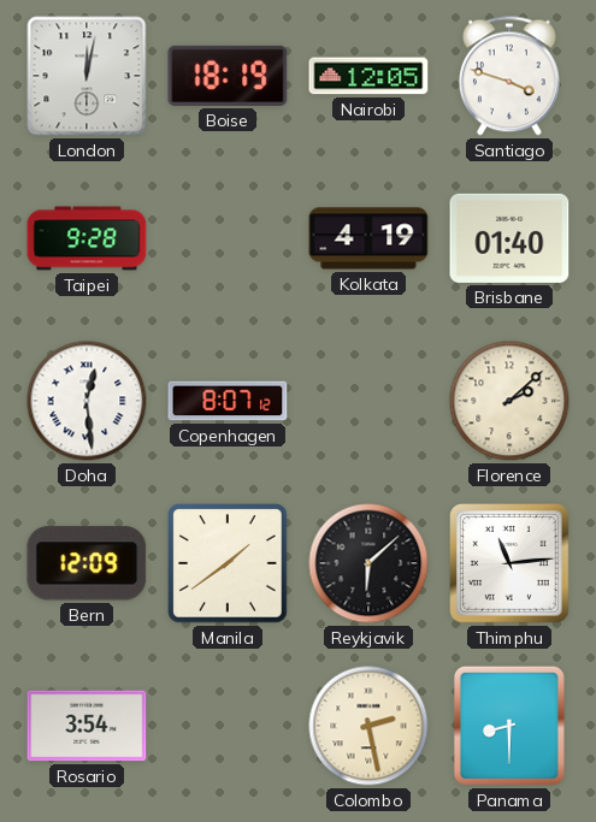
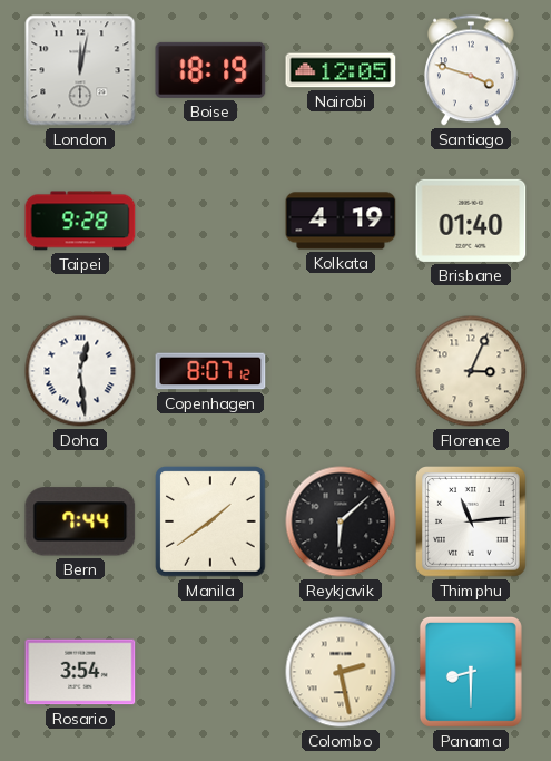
Florence: 2:08 -> 3:04 (471, 371)
Bern: 12:09 -> 7:44 (80, 521)
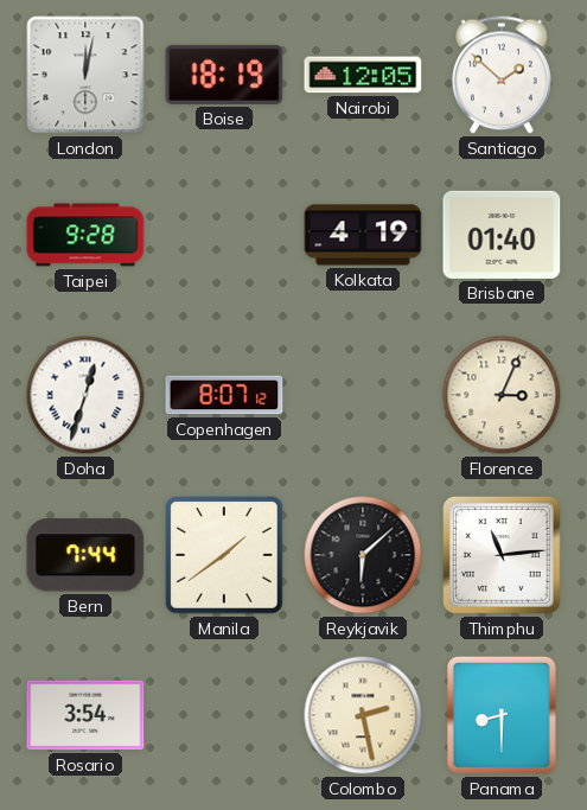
Santiago: 3:48 -> 1:52 (503, 75)
Doha: 12:29 -> 12:33 (85, 395)
